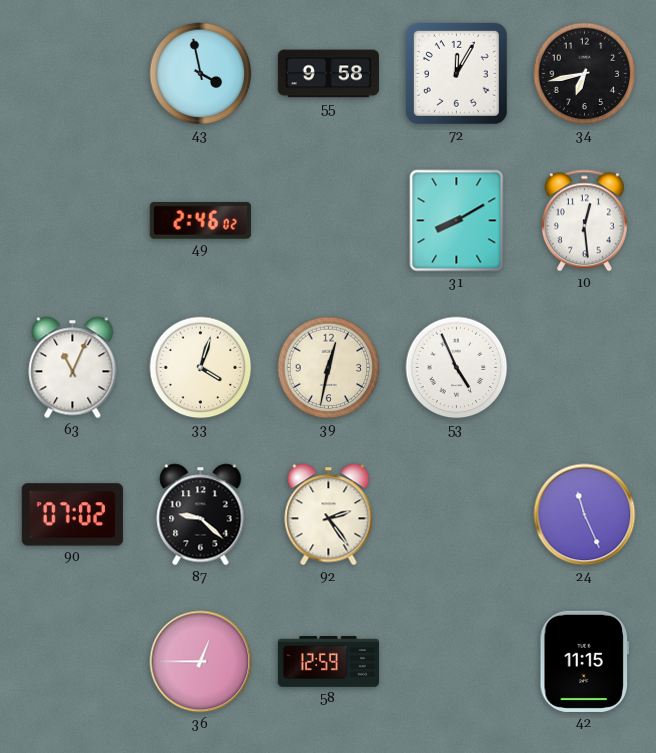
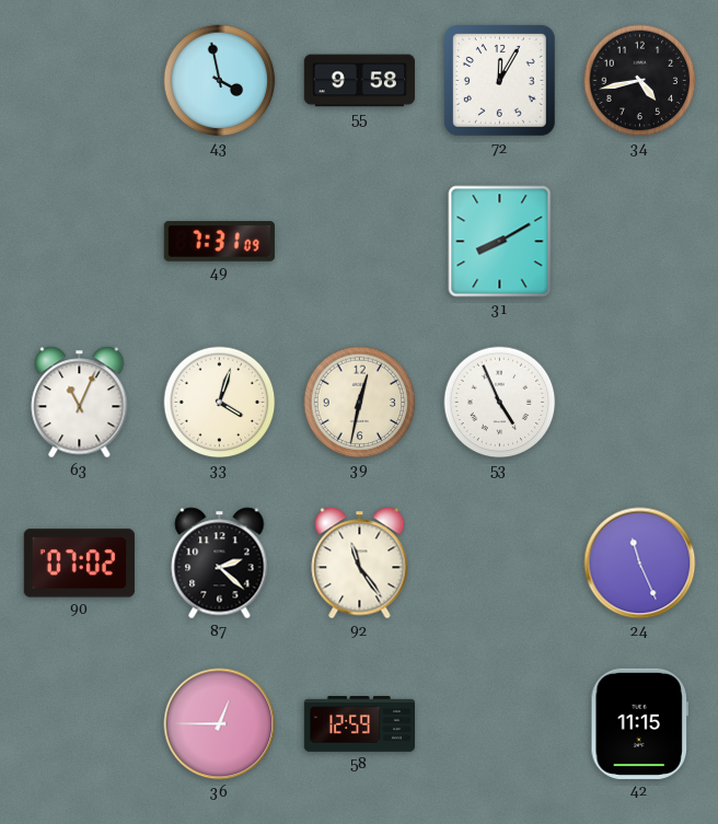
34: 6:43 -> 4:43 (640, 81)
49: 2:46 -> 7:31 (219, 242)
10: 12:29 -> none (584, 221)
87: 9:22 -> 2:22 (220, 564)
92: 2:24 -> 11:24 (360, 564)
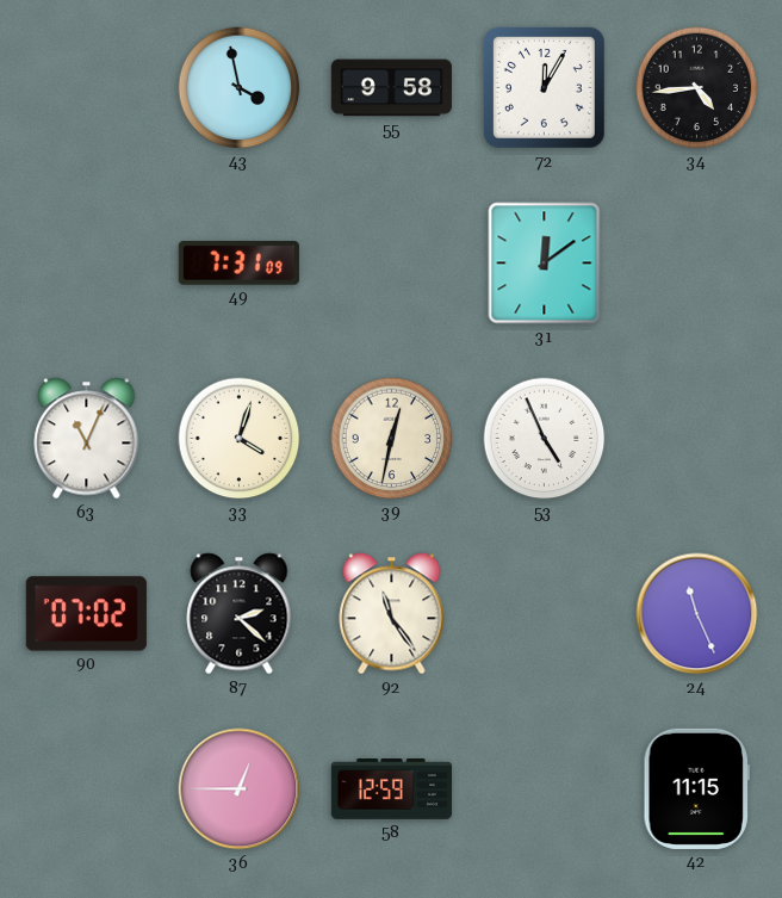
34: 4:43 -> 4:44 (697, 88)
31: 8:10 -> 12:09 (545, 264)
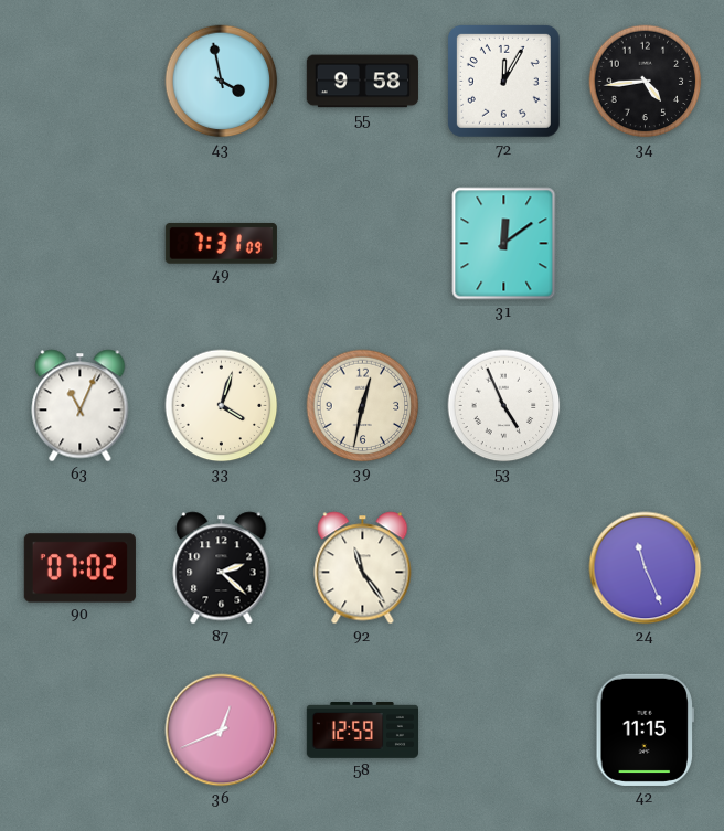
36: 12:45 -> 12:41 (222, 731)
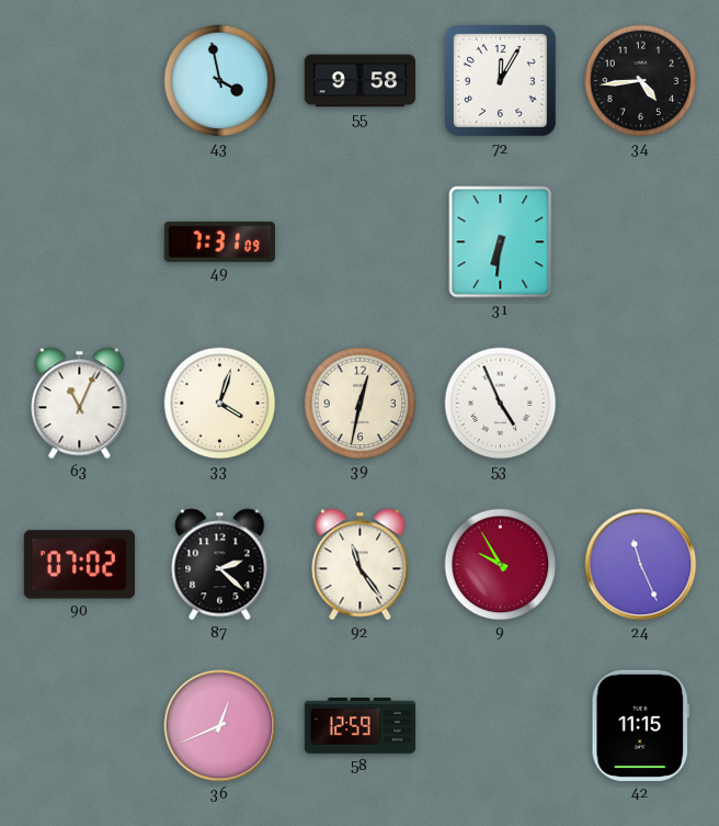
31: 12:09 -> 6:31 (501, 242)
9: none -> 9:55 (501, 565)
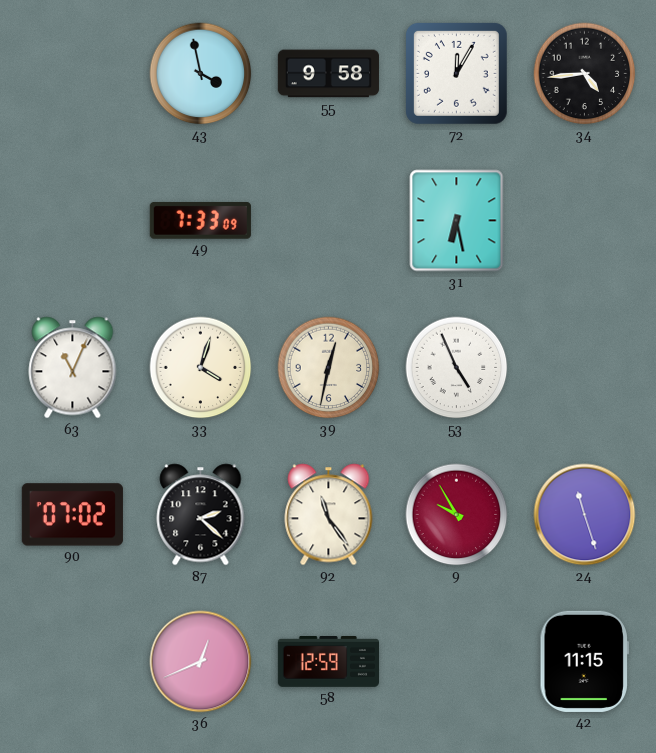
49: 7:31 -> 7:33 (200, 221)
31: 6:31 -> 6:28 (457, 221)
24: 11:26 -> 11:27 (585, 515)
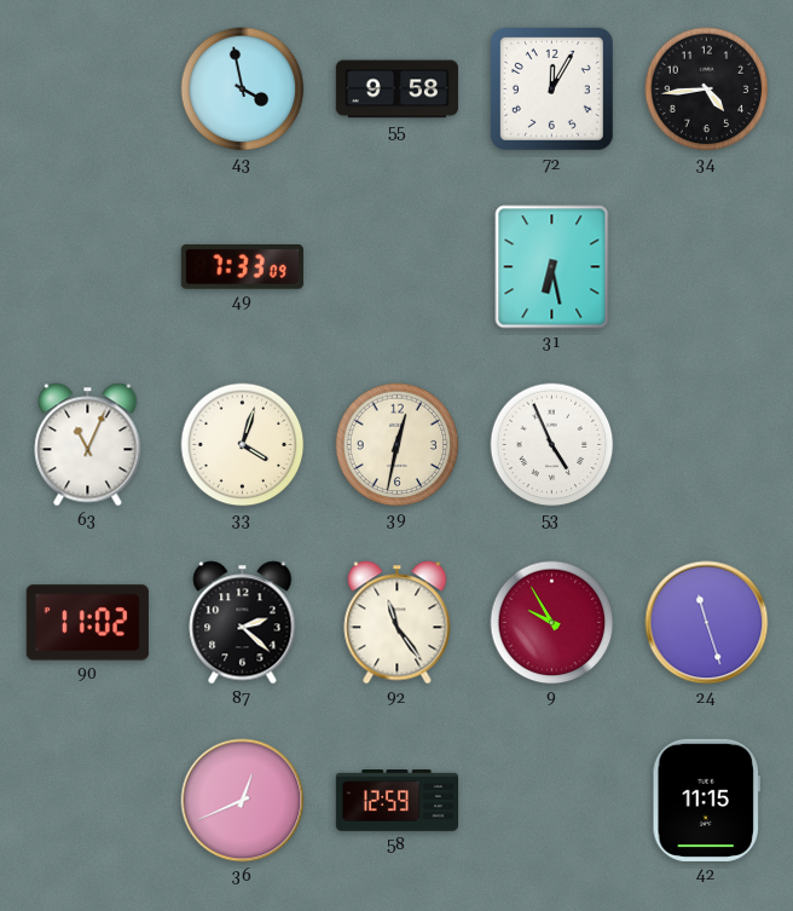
90: 07:02 -> 11:02 (87, 623)
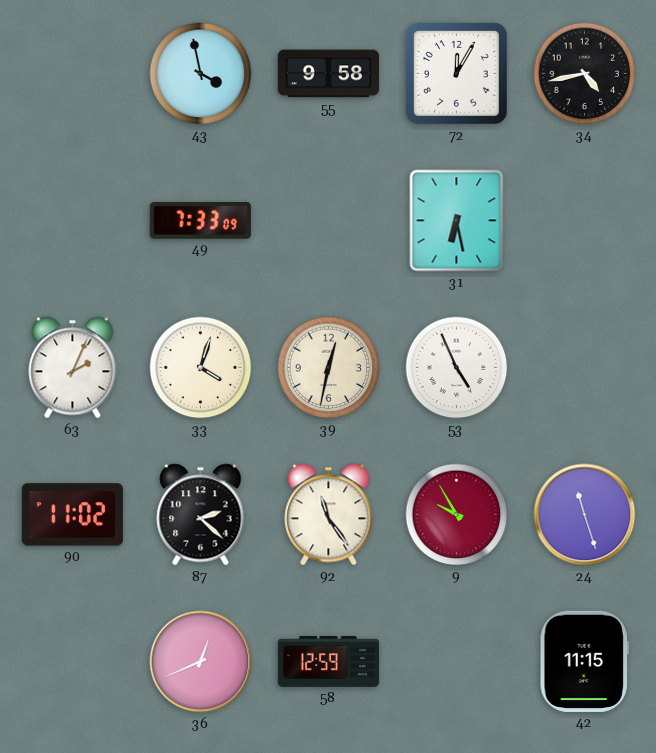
34: 4:44 -> 4:43 (585, 74)
63: 11:04 -> 2:04 (73, 368)
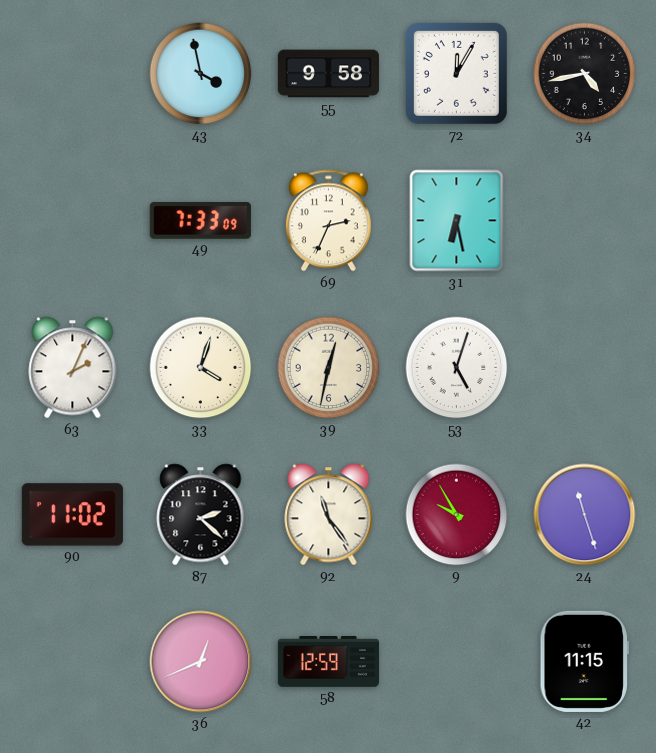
69: none -> 2:34 (328, 221)
53: 4:56 -> 5:03 (457, 368)
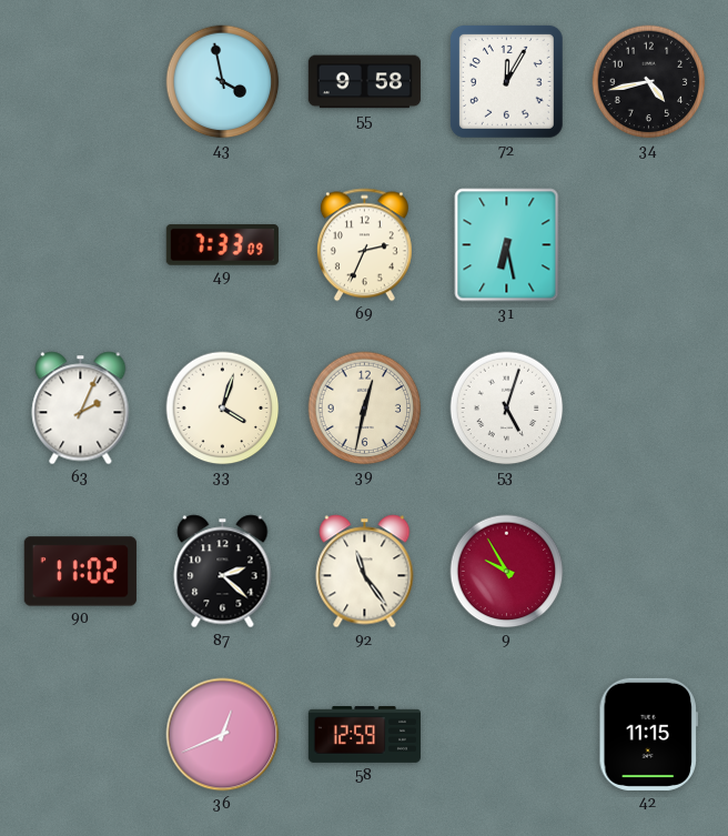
24: 11:27 -> none (585, 515)
